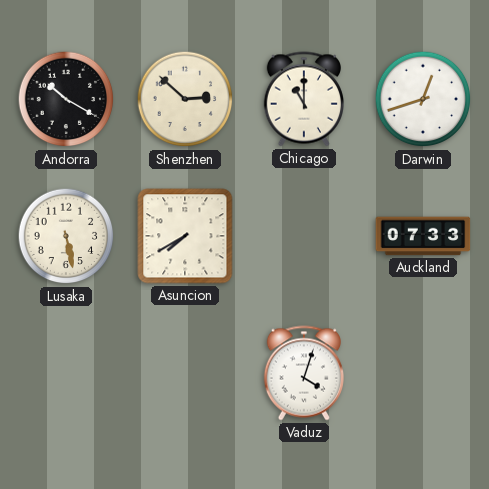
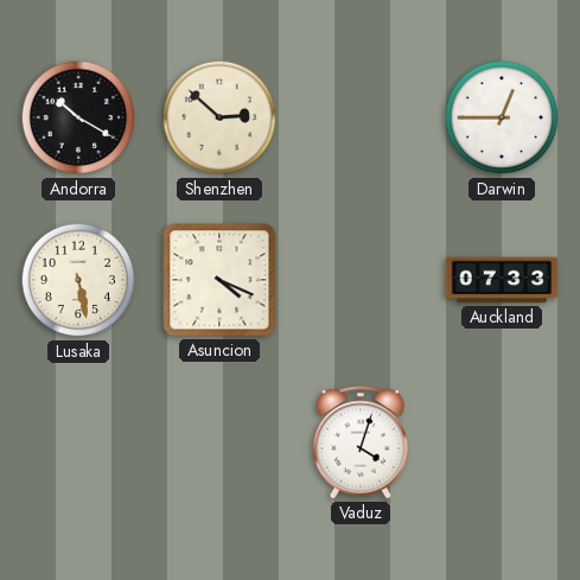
Chicago: 11:00 -> none (304, 99)
Darwin: 12:42 -> 12:45 (502, 117)
Asuncion: 7:40 -> 4:19 (219, 280)
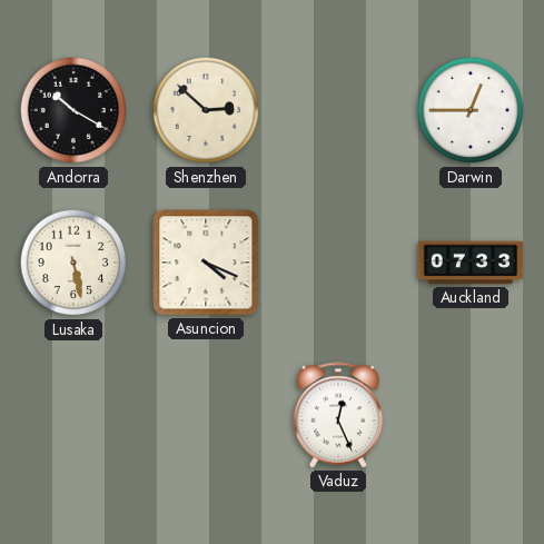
Vaduz: 4:03 -> 12:26 (338, 415)
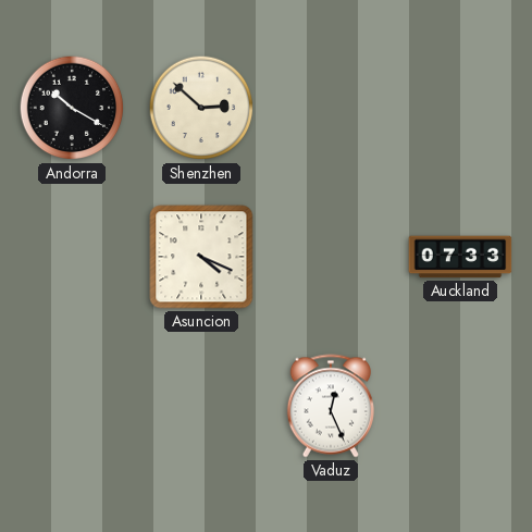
Darwin: 12:45 -> none (471, 110)
Lusaka: 5:28 -> none (73, 263)
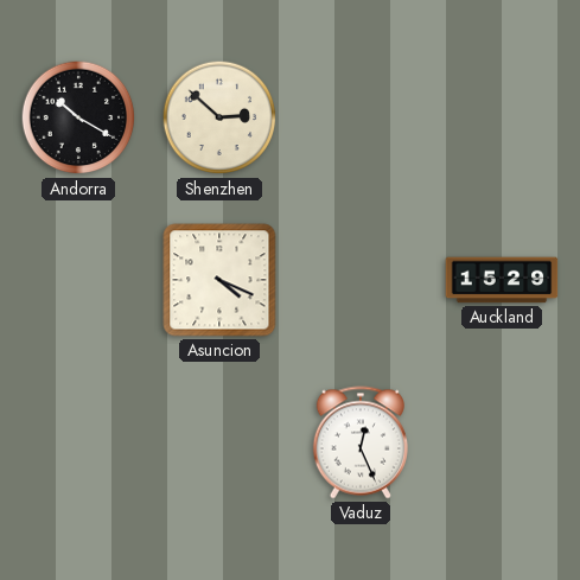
Auckland: 07:33 -> 15:29 (502, 280)
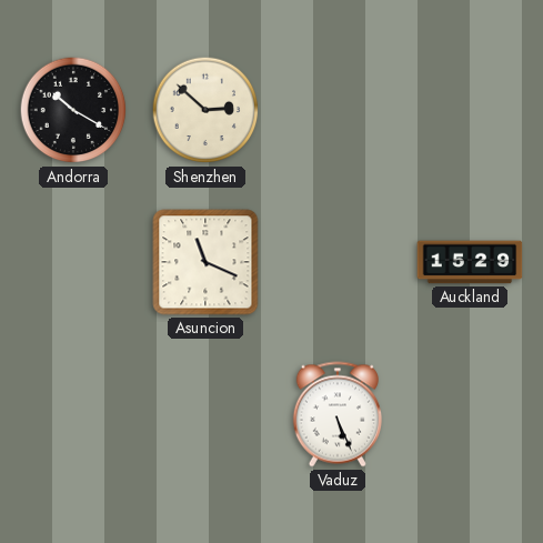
Asuncion: 4:19 -> 11:19 (205, 262)
Vaduz: 12:26 -> 5:26 (338, 414)
